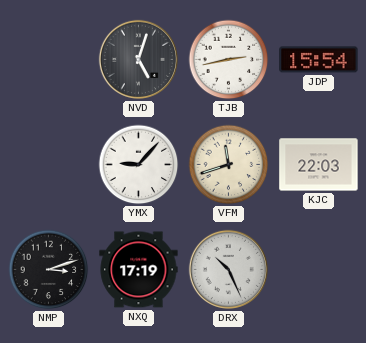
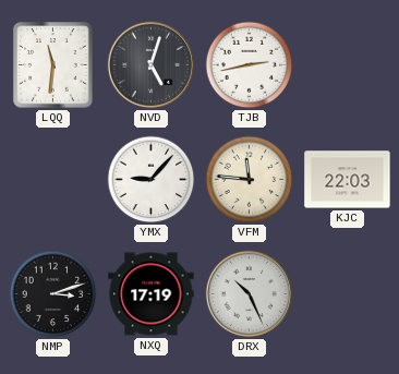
LQQ: none -> 11:31 (53, 65)
JDP: 15:54 -> none (319, 60)
VFM: 11:42 -> 11:46 (250, 180)
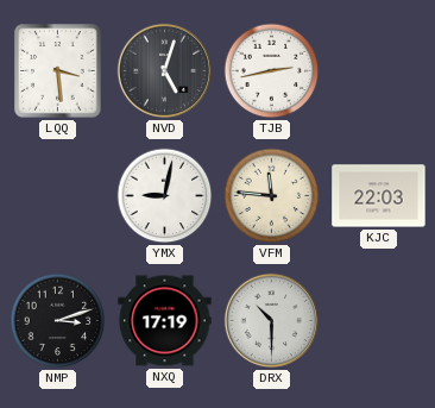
LQQ: 11:31 -> 3:29 (58, 71)
YMX: 9:07 -> 9:02 (165, 196)
DRX: 10:26 -> 10:30 (271, 320)
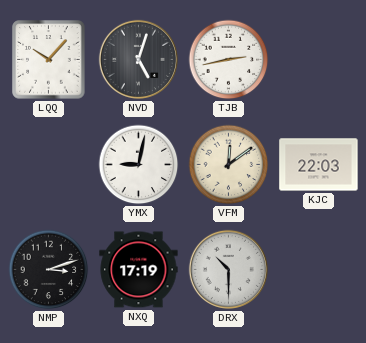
LQQ: 3:29 -> 10:07 (49, 60)
VFM: 11:46 -> 12:09 (229, 165)
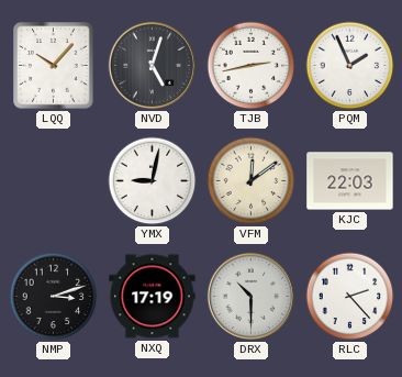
PQM: none -> 1:56 (350, 66)
RLC: none -> 2:23 (350, 297)
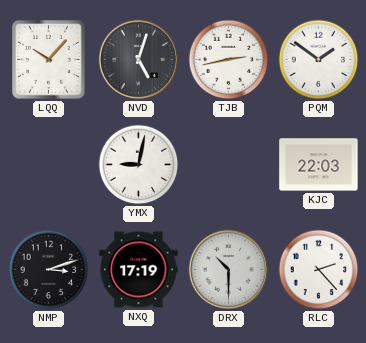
PQM: 1:56 -> 1:51 (319, 60)
VFM: 12:09 -> none (252, 181)
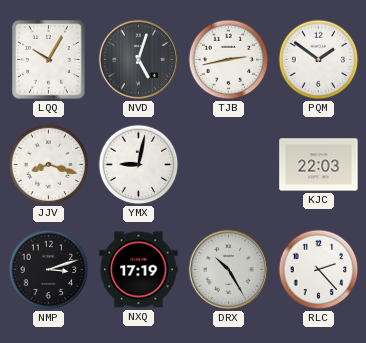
LQQ: 10:07 -> 10:05 (49, 60)
JJV: none -> 8:18 (49, 165)
DRX: 10:30 -> 10:25 (228, 269)
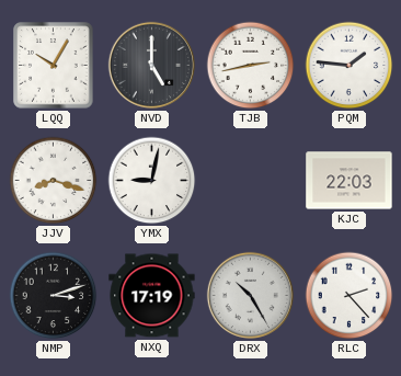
NVD: 5:03 -> 5:00 (151, 65)
PQM: 1:51 -> 1:46 (350, 66)
